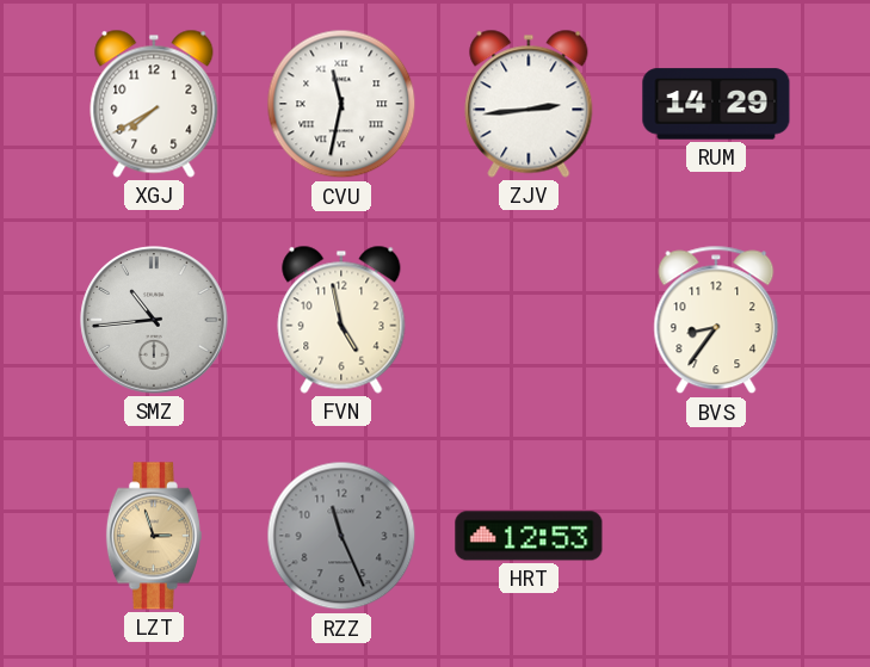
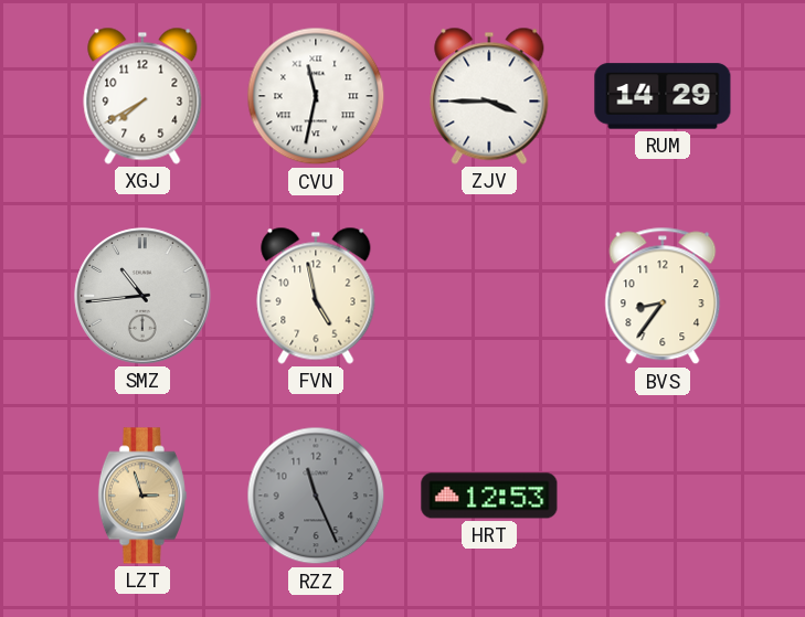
ZJV: 2:44 -> 3:45 (489, 96)
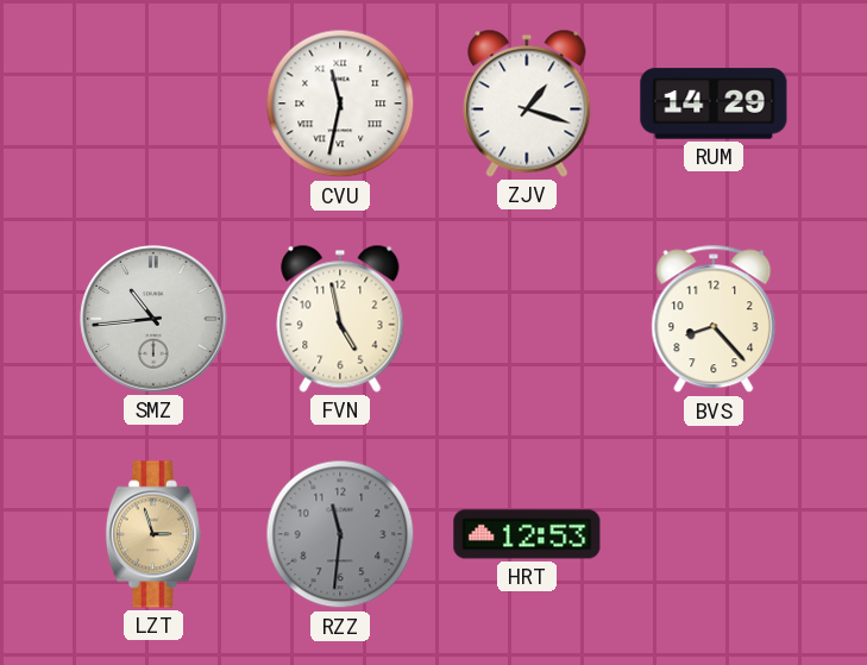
XGJ: 7:40 -> none (142, 96)
ZJV: 3:45 -> 1:18 (527, 103)
BVS: 8:36 -> 8:23 (714, 319)
RZZ: 11:26 -> 11:31 (340, 534)
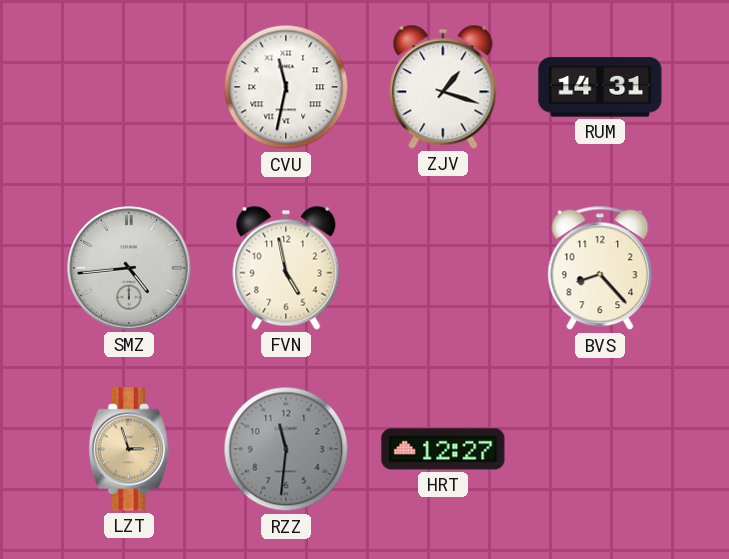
RUM: 14:29 -> 14:31 (600, 87)
SMZ: 10:44 -> 4:44 (129, 268)
HRT: 12:53 -> 12:27 (443, 449)
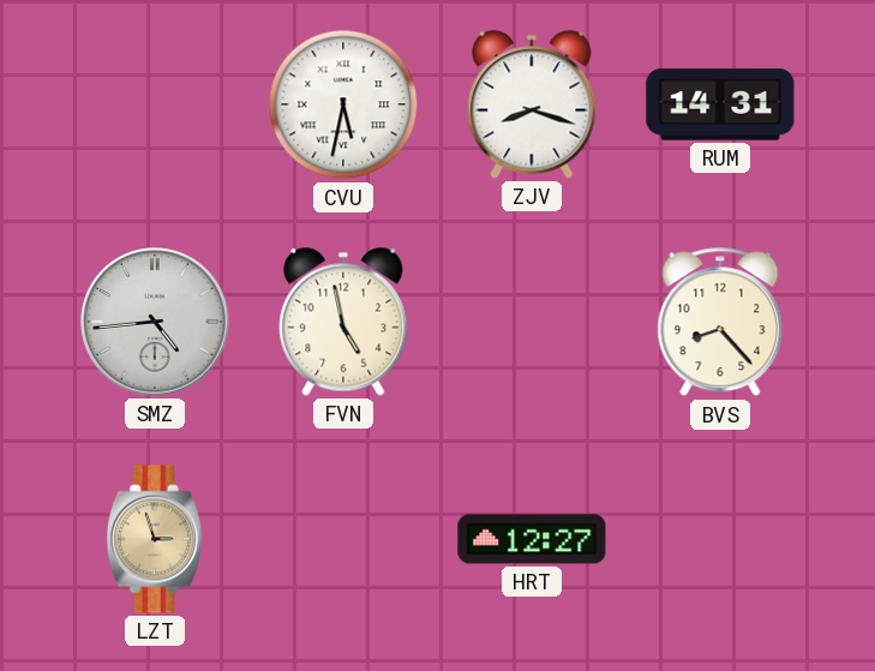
CVU: 11:32 -> 5:32 (343, 104)
ZJV: 1:18 -> 8:18 (532, 104)
RZZ: 11:31 -> none (286, 449)
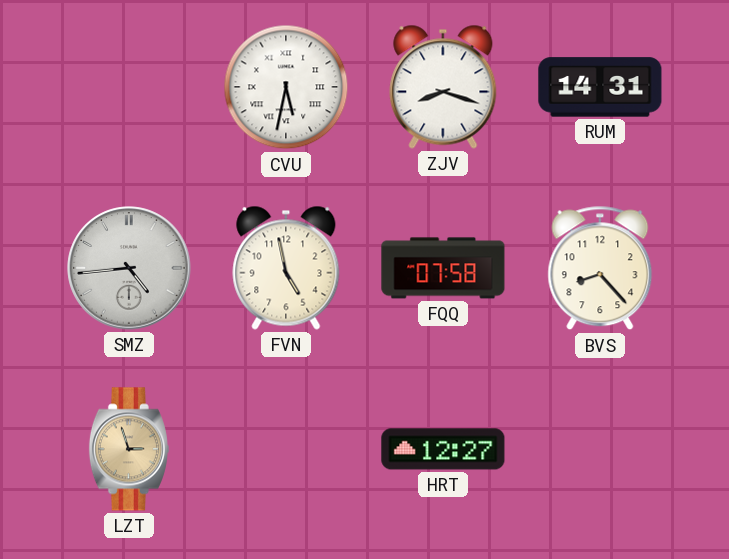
FQQ: none -> 07:58 (443, 268)
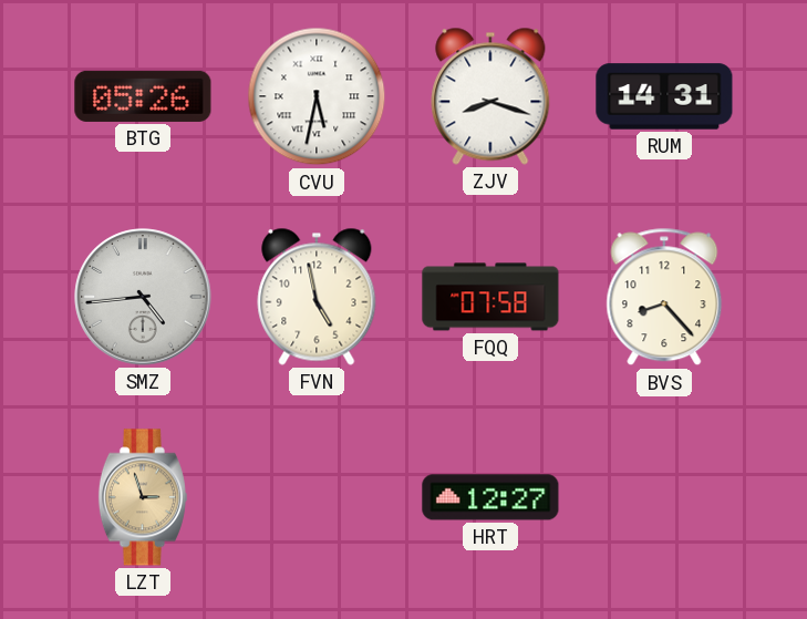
BTG: none -> 05:26 (143, 96)
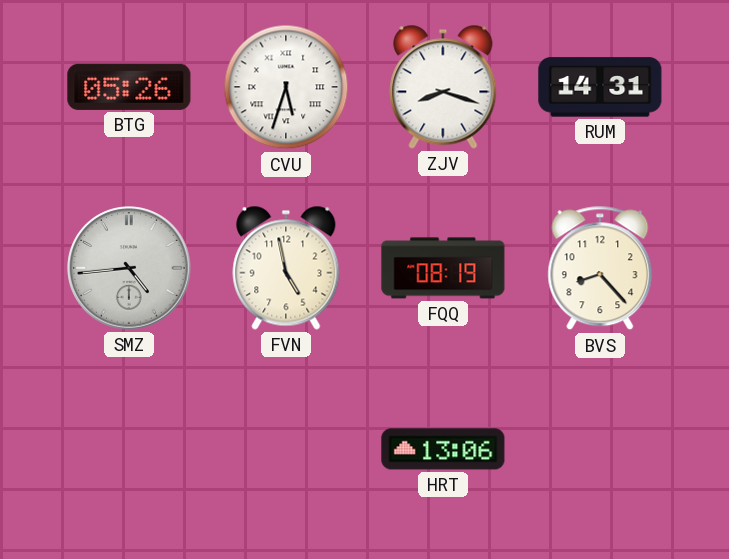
CVU: 5:32 -> 5:33 (286, 87)
FQQ: 07:58 -> 08:19 (443, 268)
LZT: 2:57 -> none (143, 497)
HRT: 12:27 -> 13:06 (443, 449)
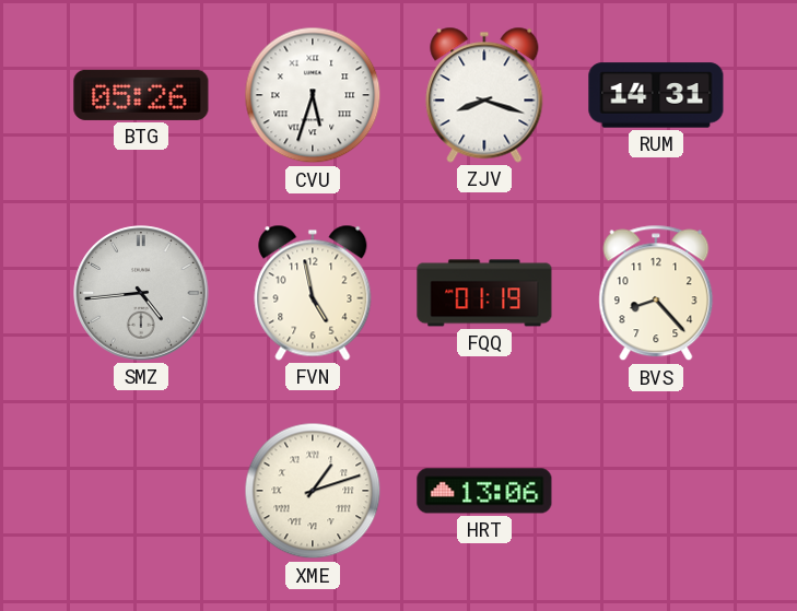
FQQ: 08:19 -> 01:19 (484, 293)
XME: none -> 1:12 (313, 491)
